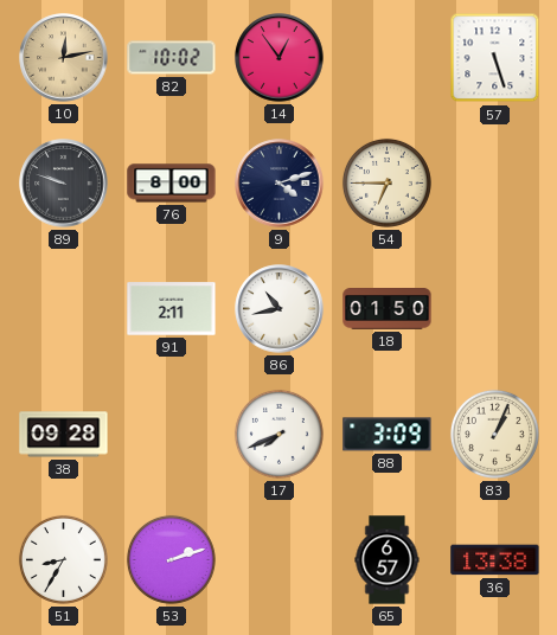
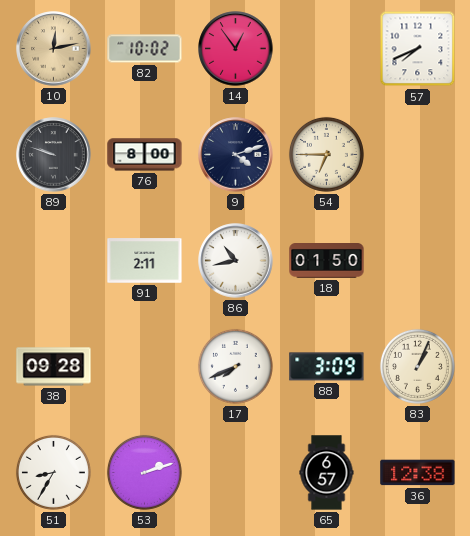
57: 5:27 -> 7:41 (418, 49)
36: 13:38 -> 12:38 (418, 473)
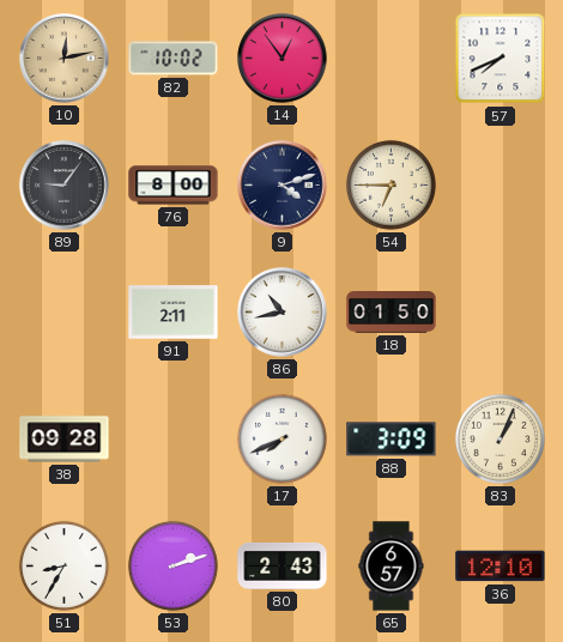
89: 9:48 -> 9:06 (65, 186)
80: none -> 2:43 (283, 565)
36: 12:38 -> 12:10 (501, 567)
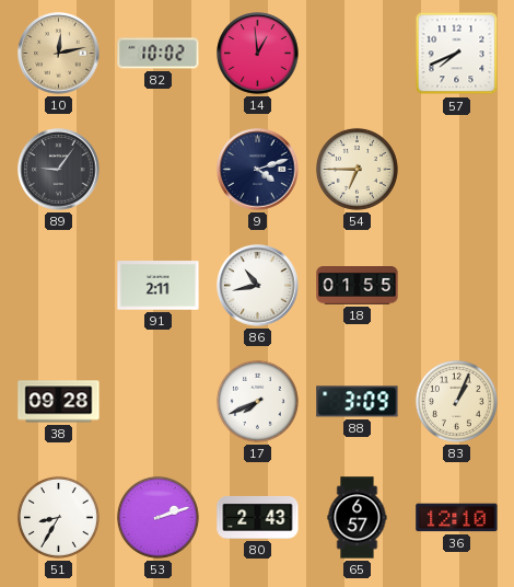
14: 12:54 -> 12:59 (258, 54)
76: 8:00 -> none (174, 186)
18: 01:50 -> 01:55 (358, 286)
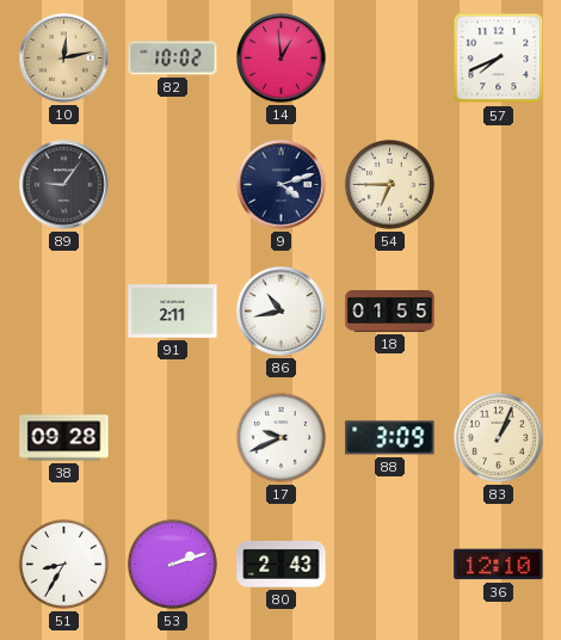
17: 7:41 -> 9:41 (280, 437)
65: 6:57 -> none (358, 518)
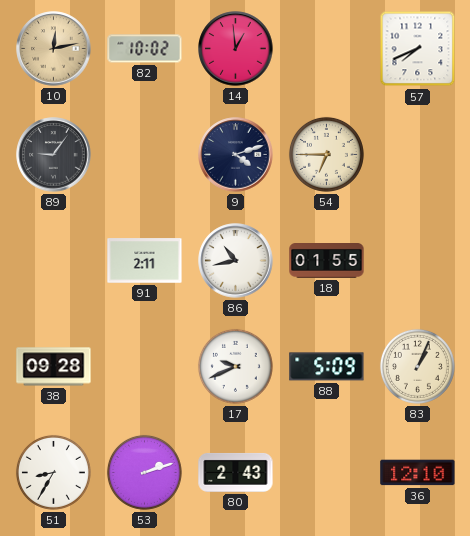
88: 3:09 -> 5:09 (327, 367)
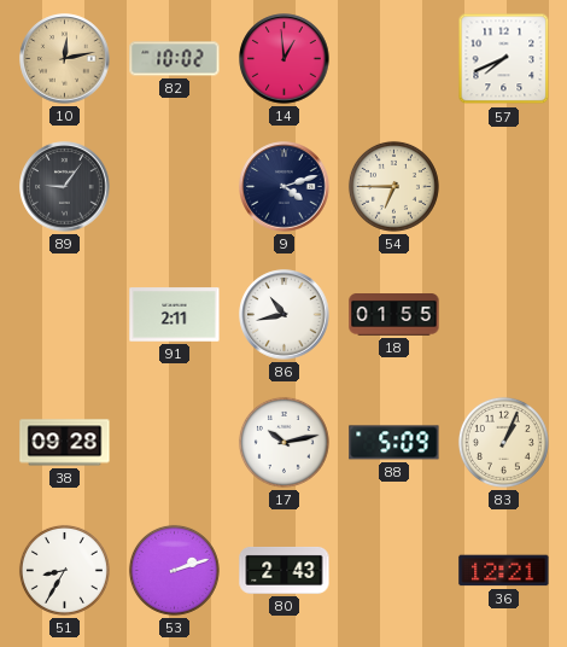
17: 9:41 -> 10:13 (283, 442)
36: 12:10 -> 12:21 (504, 571)
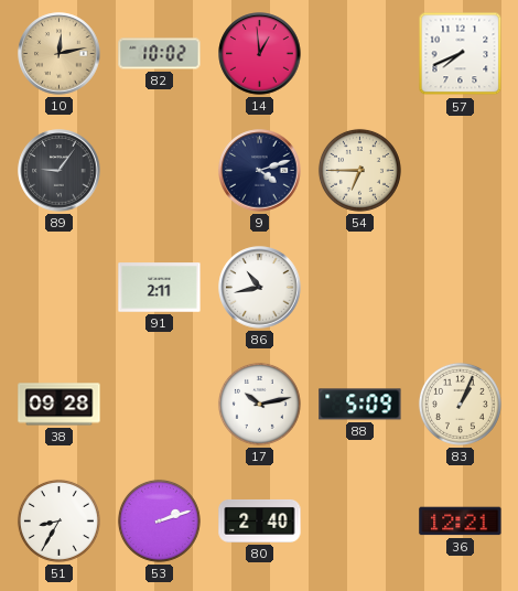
18: 01:55 -> none (394, 315)
80: 2:43 -> 2:40 (260, 520)
